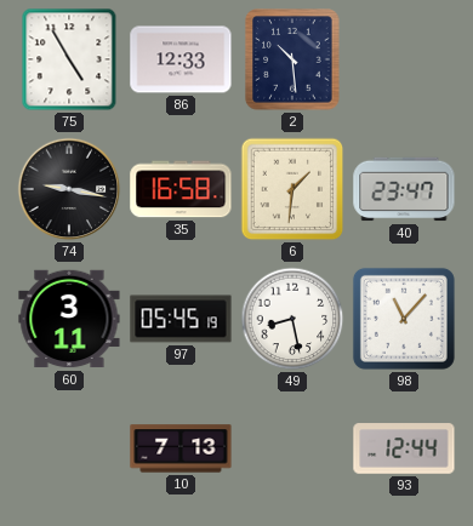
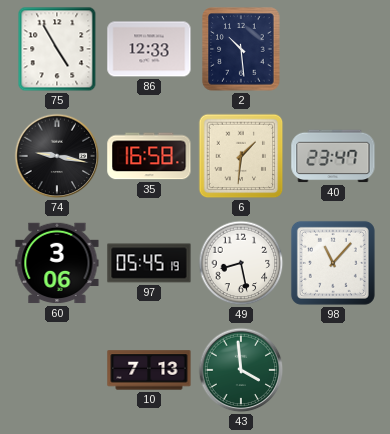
60: 3:11 -> 3:06 (57, 263)
43: none -> 3:59 (241, 370)
93: 12:44 -> none (404, 448)
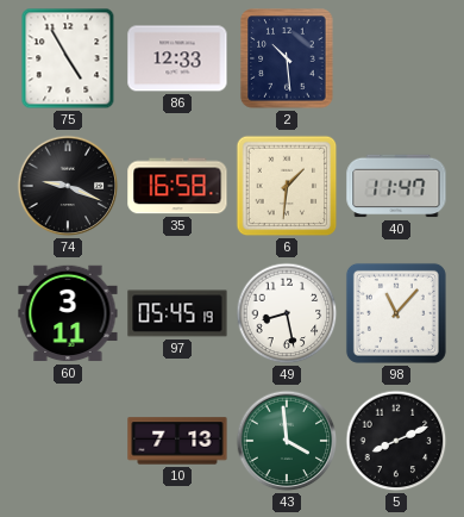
74: 9:17 -> 9:19 (68, 186)
40: 23:47 -> 11:47 (396, 186)
60: 3:06 -> 3:11 (68, 313)
5: none -> 8:11 (396, 441)
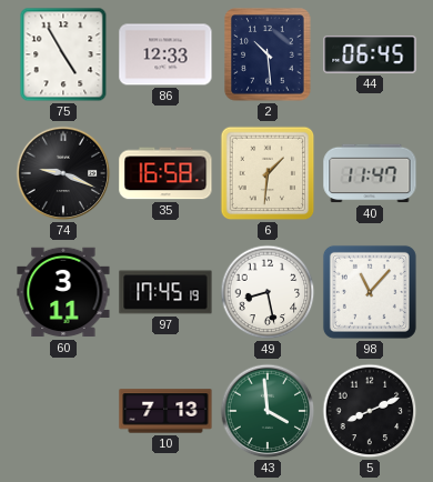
44: none -> 06:45 (370, 54)
97: 05:45 -> 17:45 (165, 292)
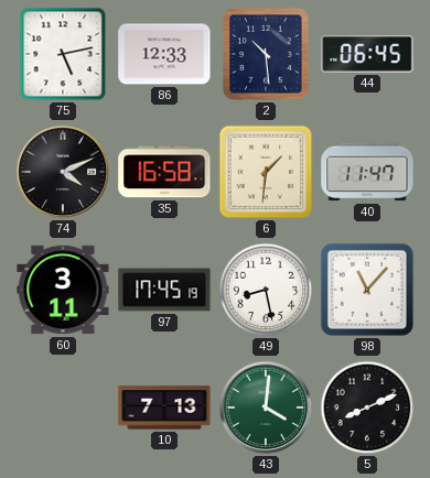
75: 4:55 -> 5:13 (63, 54)
74: 9:19 -> 4:11 (63, 172)
43: 3:59 -> 4:01 (266, 408)
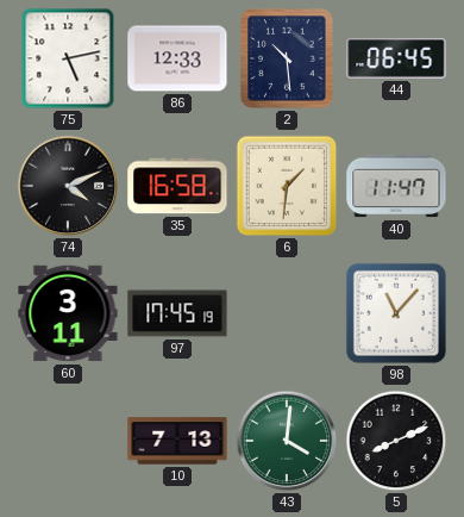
49: 8:28 -> none (266, 290)
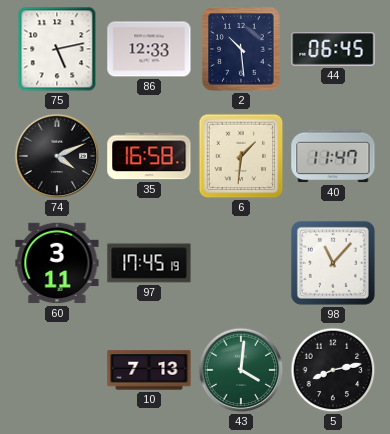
5: 8:11 -> 8:13 (333, 370)
